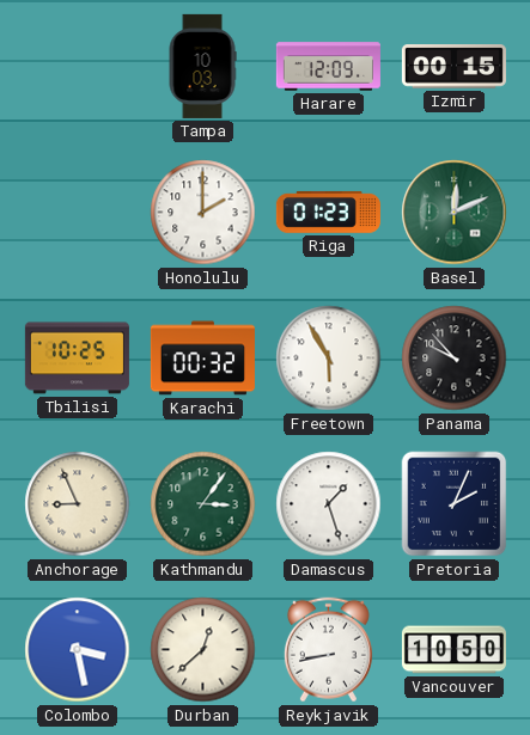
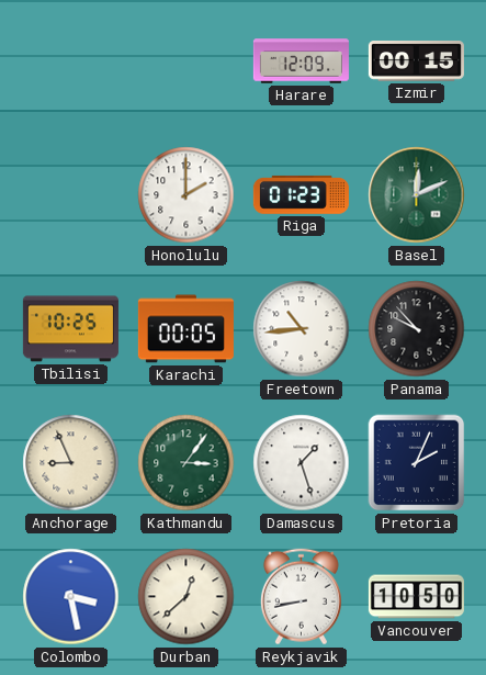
Tampa: 10:03 -> none (202, 66)
Karachi: 00:32 -> 00:05 (185, 329)
Freetown: 5:55 -> 10:44 (302, 329)
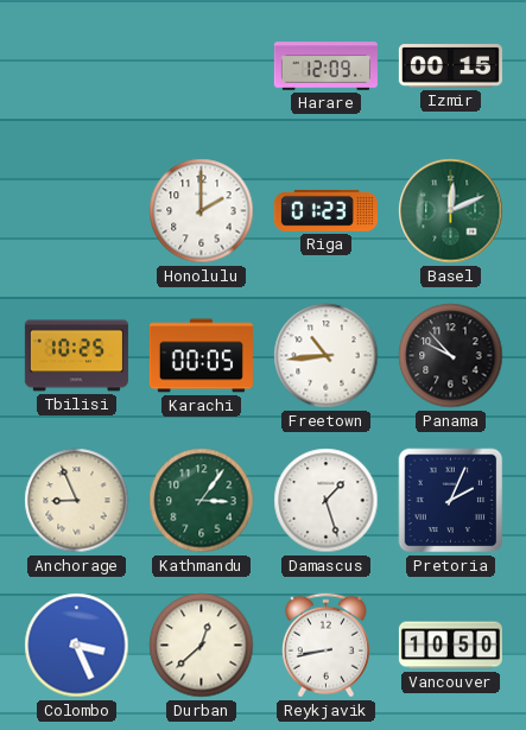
Colombo: 3:28 -> 3:26 (77, 646)
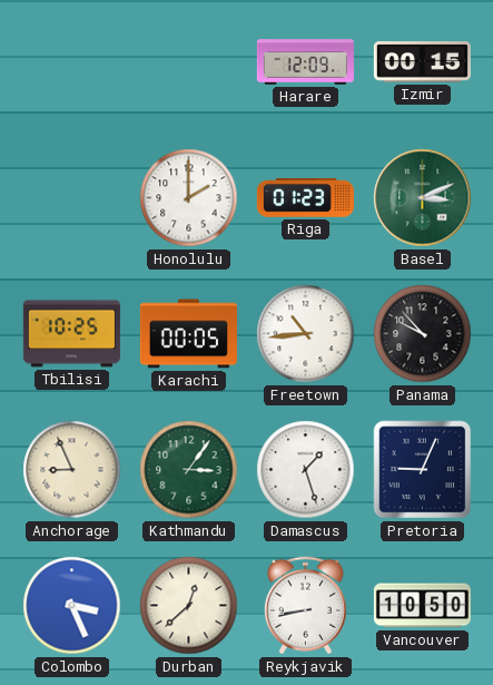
Basel: 12:11 -> 3:11 (423, 198)
Pretoria: 2:04 -> 9:04 (423, 470)
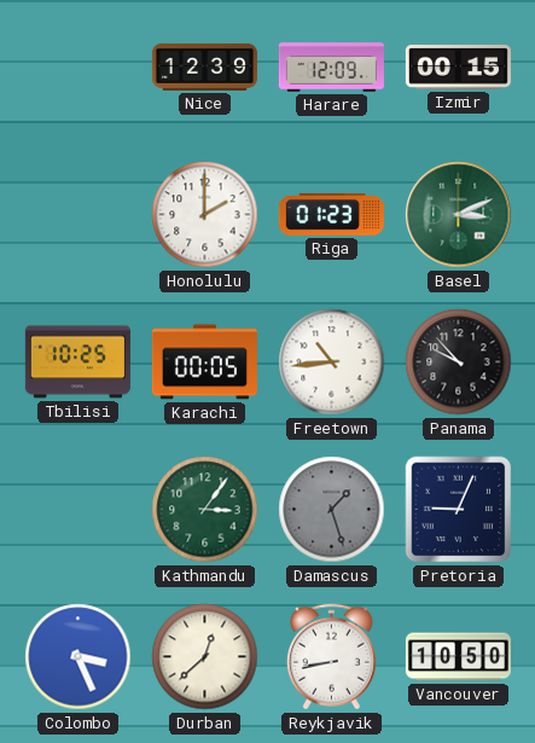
Nice: none -> 12:39 (204, 66)
Anchorage: 8:56 -> none (72, 470)
Damascus dial: white -> grey (332, 510)
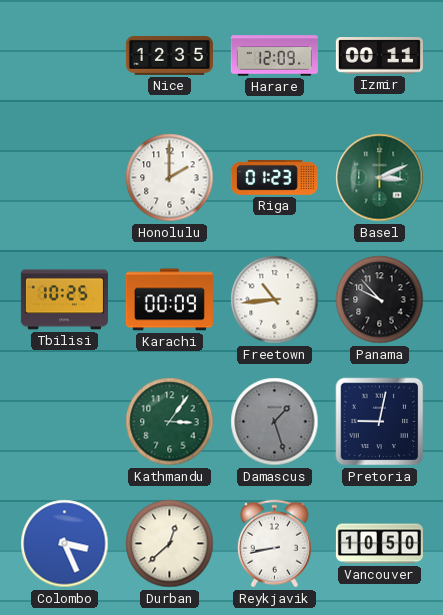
Nice: 12:39 -> 12:35 (169, 55)
Izmir: 00:15 -> 00:11 (379, 56)
Karachi: 00:05 -> 00:09 (169, 300)
Pretoria: 9:04 -> 9:02 (380, 422)
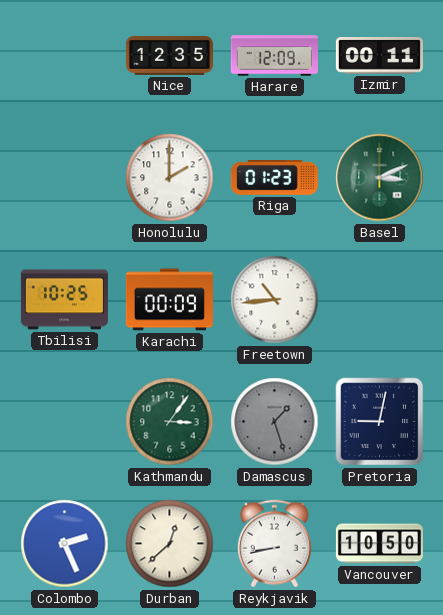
Panama: 9:53 -> none (380, 300)
Colombo: 3:26 -> 2:26 (65, 544)
